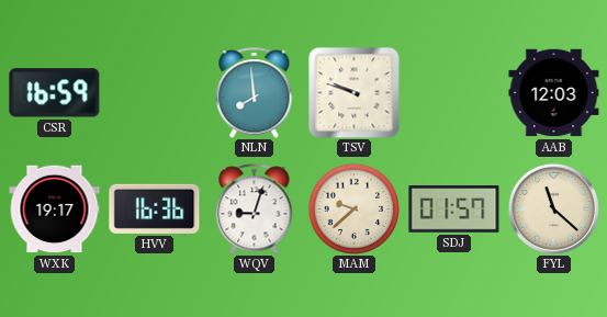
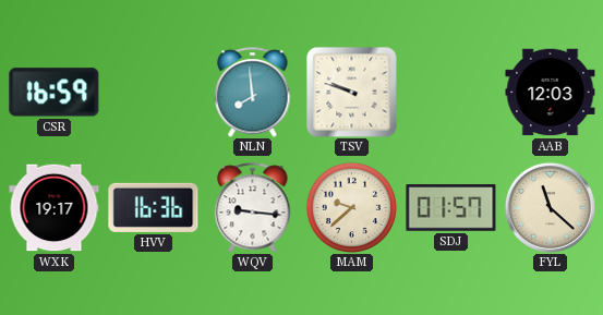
WQV: 9:03 -> 9:16 (253, 208)
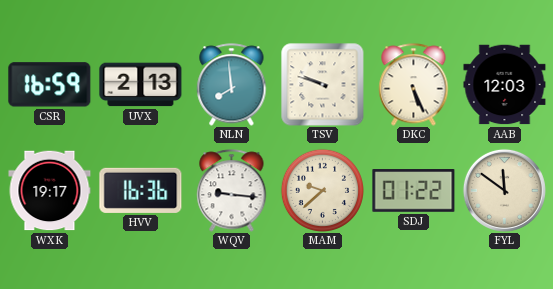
UVX: none -> 2:13 (141, 85)
DKC: none -> 5:26 (414, 85)
SDJ: 01:57 -> 01:22 (414, 191)
FYL: 11:22 -> 11:51 (504, 190)
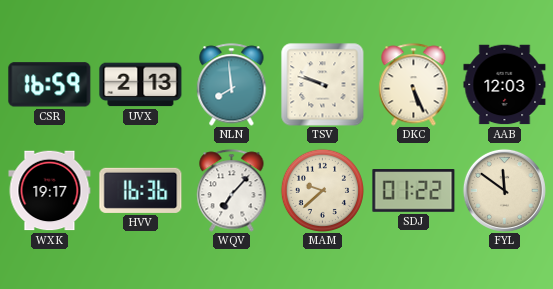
WQV: 9:16 -> 7:07 (232, 191)
